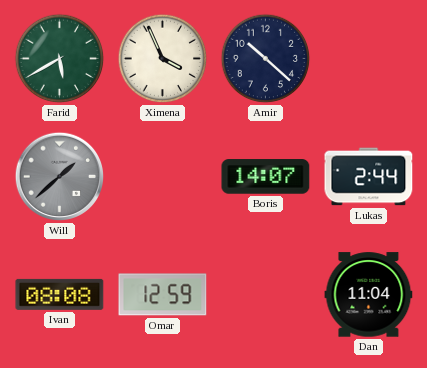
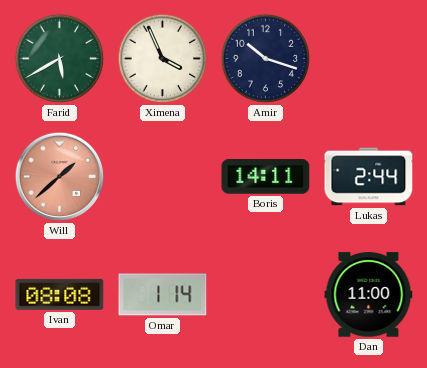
Amir: 10:22 -> 10:18 (266, 59)
Will dial: grey -> salmon (60, 177)
Boris: 14:07 -> 14:11 (266, 177)
Omar: 12:59 -> 1:14 (163, 295)
Dan: 11:04 -> 11:00 (369, 295)
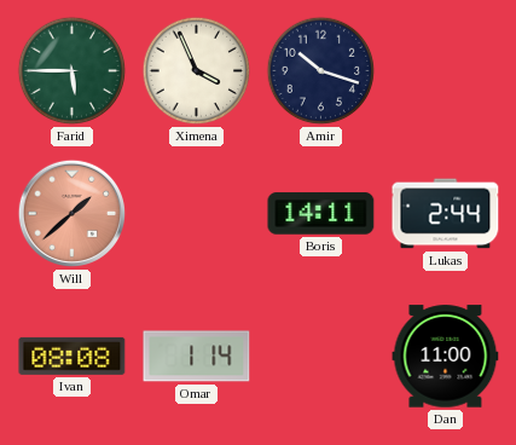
Farid: 5:40 -> 5:45 (73, 71)
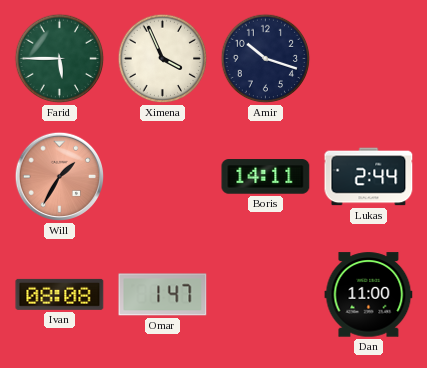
Will: 1:38 -> 1:35 (60, 177)
Omar: 1:14 -> 1:47 (163, 295)
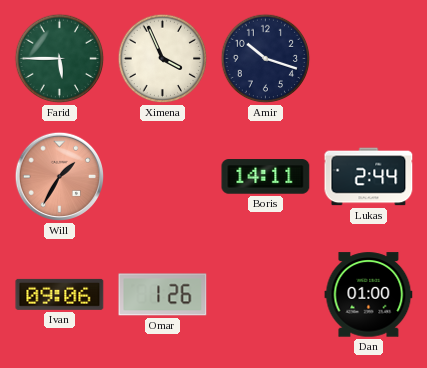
Ivan: 08:08 -> 09:06 (60, 294)
Omar: 1:47 -> 1:26 (163, 295)
Dan: 11:00 -> 01:00 (369, 295)
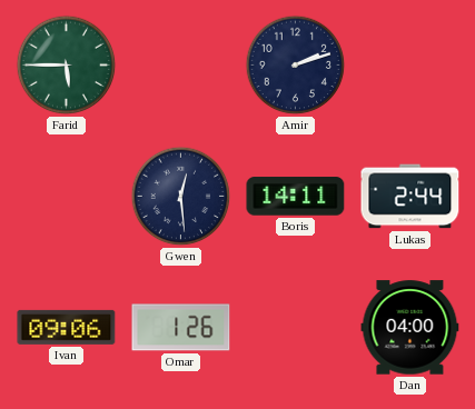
Ximena: 3:56 -> none (163, 59)
Amir: 10:18 -> 2:12 (296, 66)
Will: 1:35 -> none (60, 177)
Gwen: none -> 12:29 (181, 197)
Dan: 01:00 -> 04:00 (410, 328)
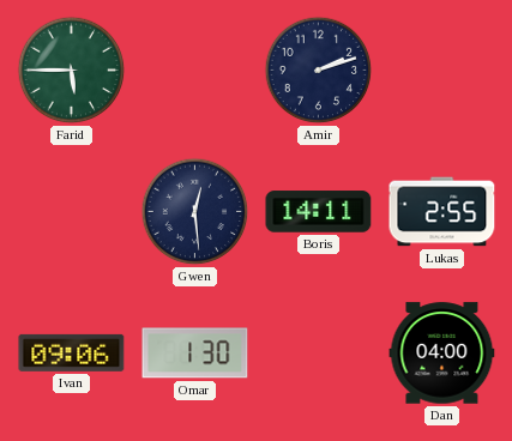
Lukas: 2:44 -> 2:55 (442, 212)
Omar: 1:26 -> 1:30 (195, 354)
